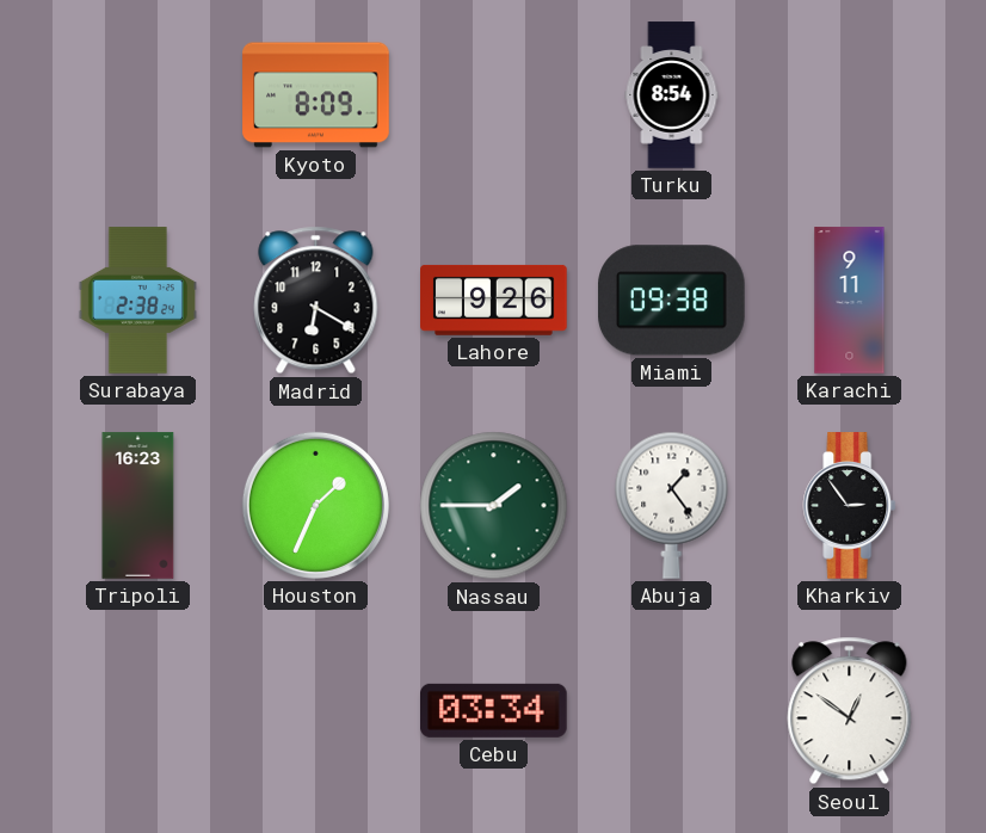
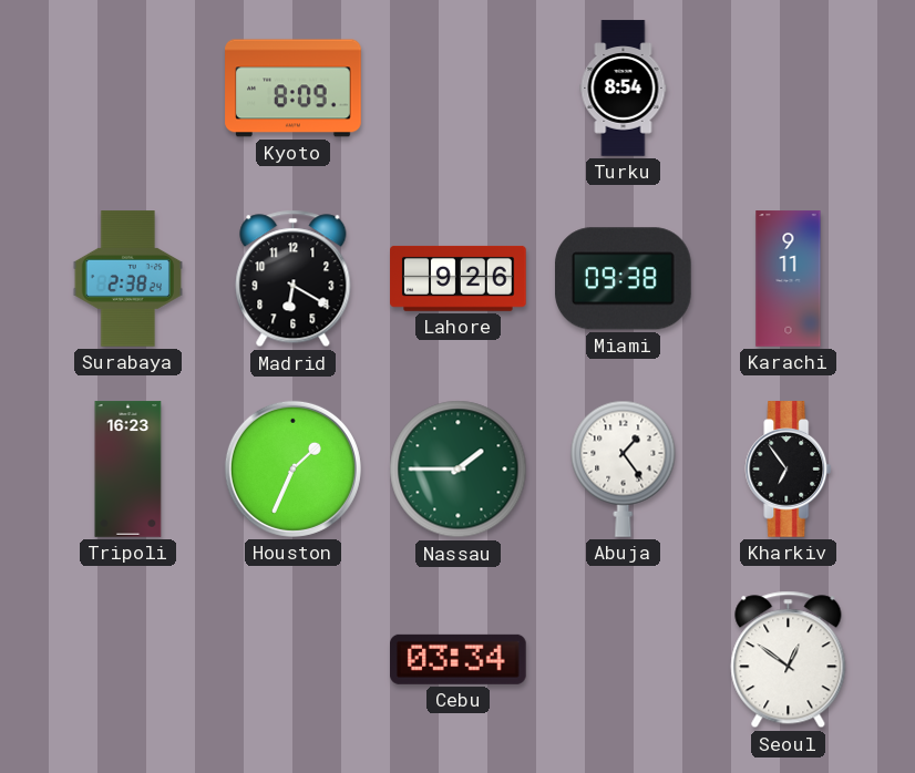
Kharkiv: 2:54 -> 6:54 (789, 470)
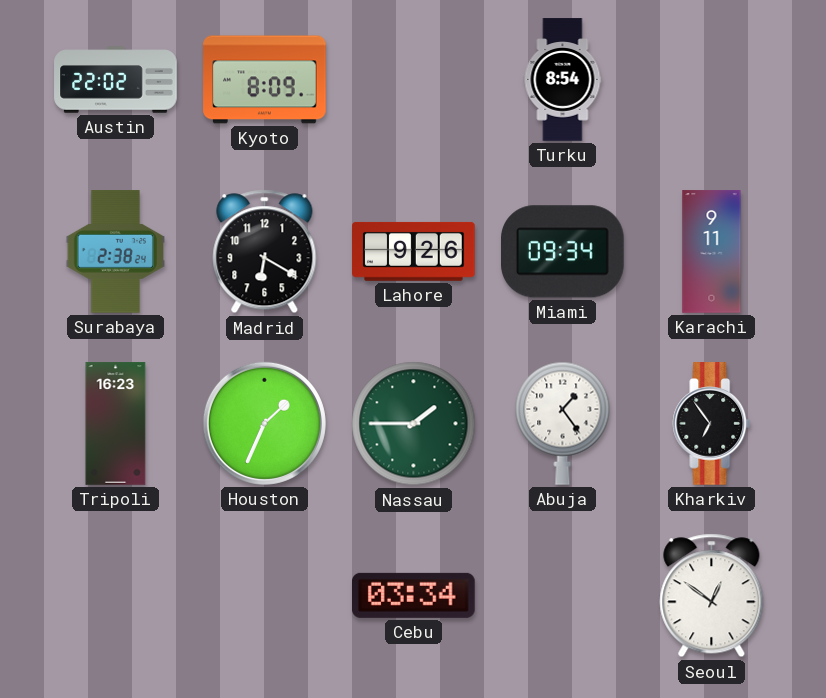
Austin: none -> 22:02 (116, 80)
Miami: 09:38 -> 09:34 (563, 252)
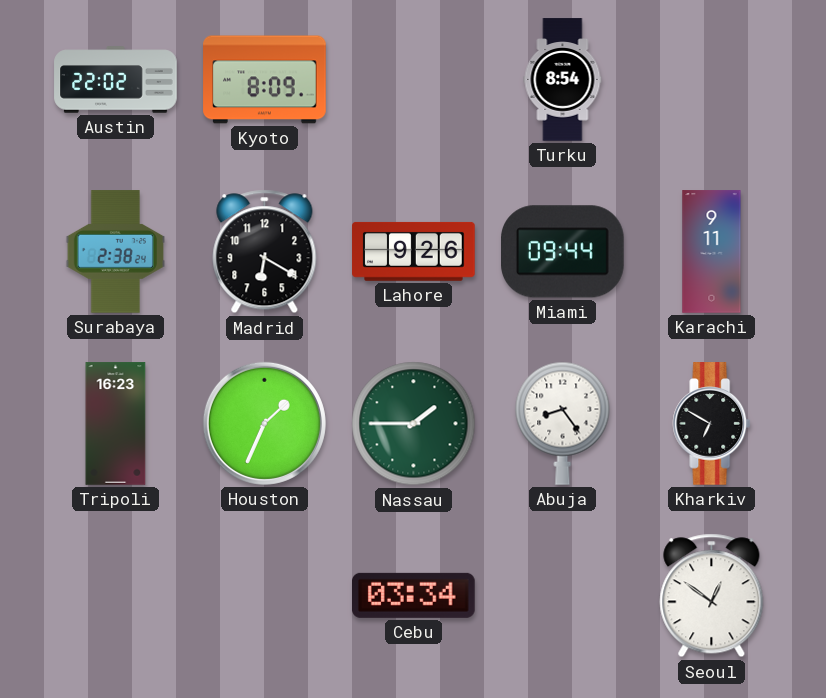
Miami: 09:34 -> 09:44 (563, 252)
Abuja: 1:24 -> 8:24 (563, 423)
Kharkiv: 6:54 -> 6:50 (712, 424)
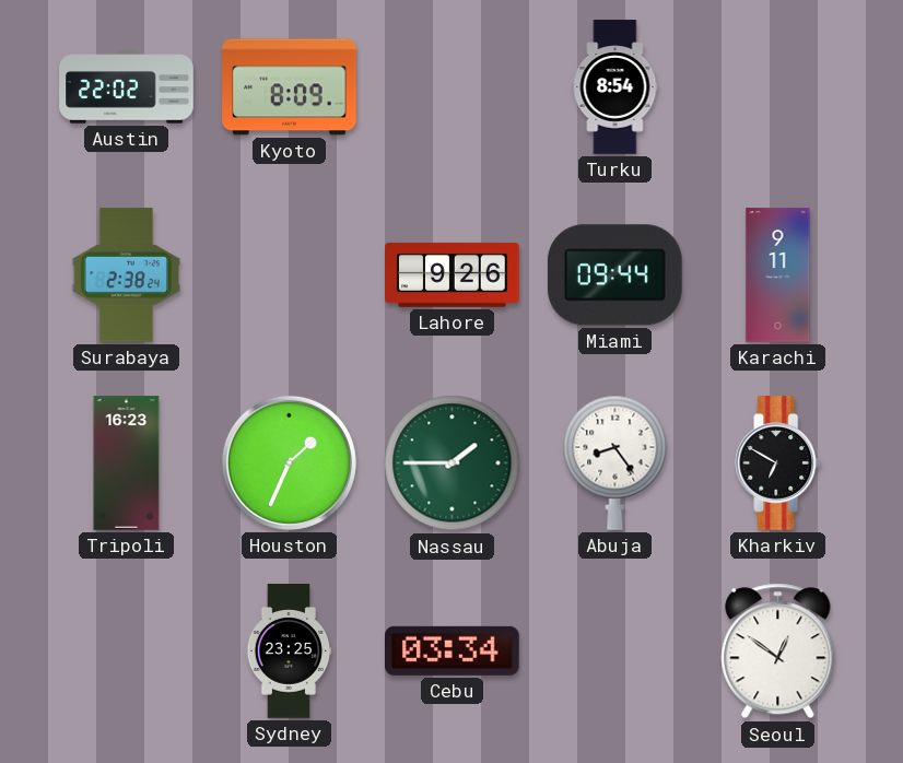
Madrid: 6:20 -> none (265, 252)
Sydney: none -> 23:25 (289, 652)
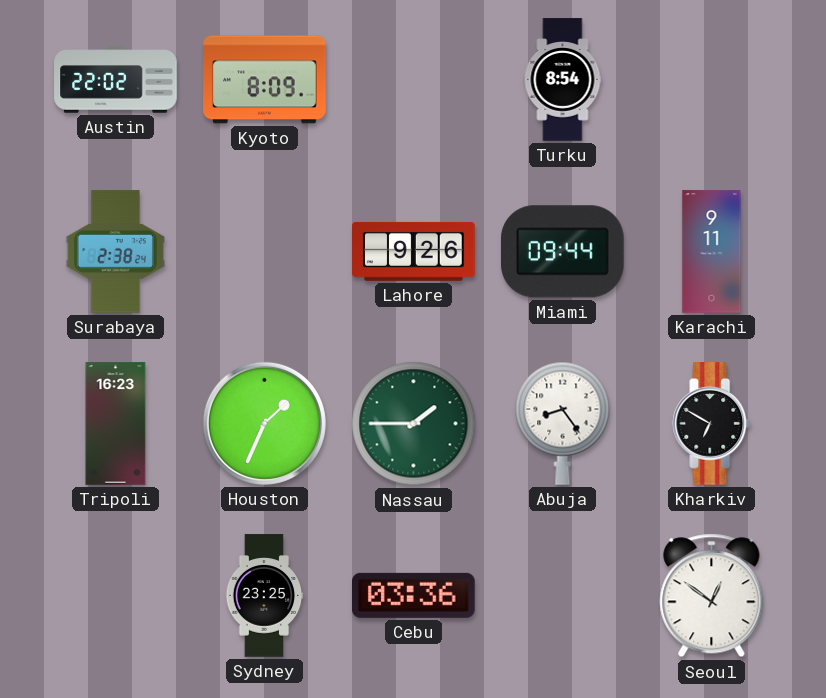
Cebu: 03:34 -> 03:36 (414, 595)
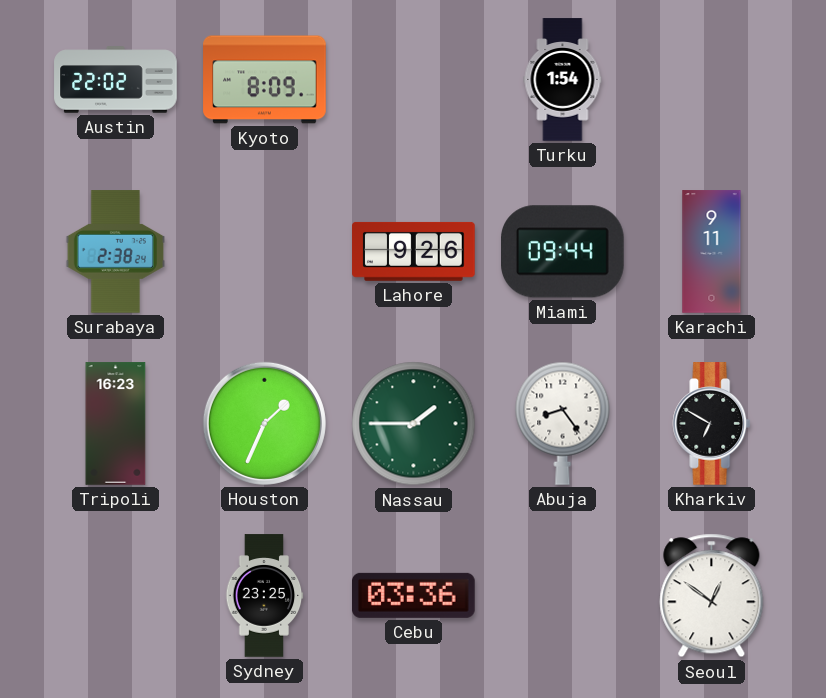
Turku: 8:54 -> 1:54 (563, 80)
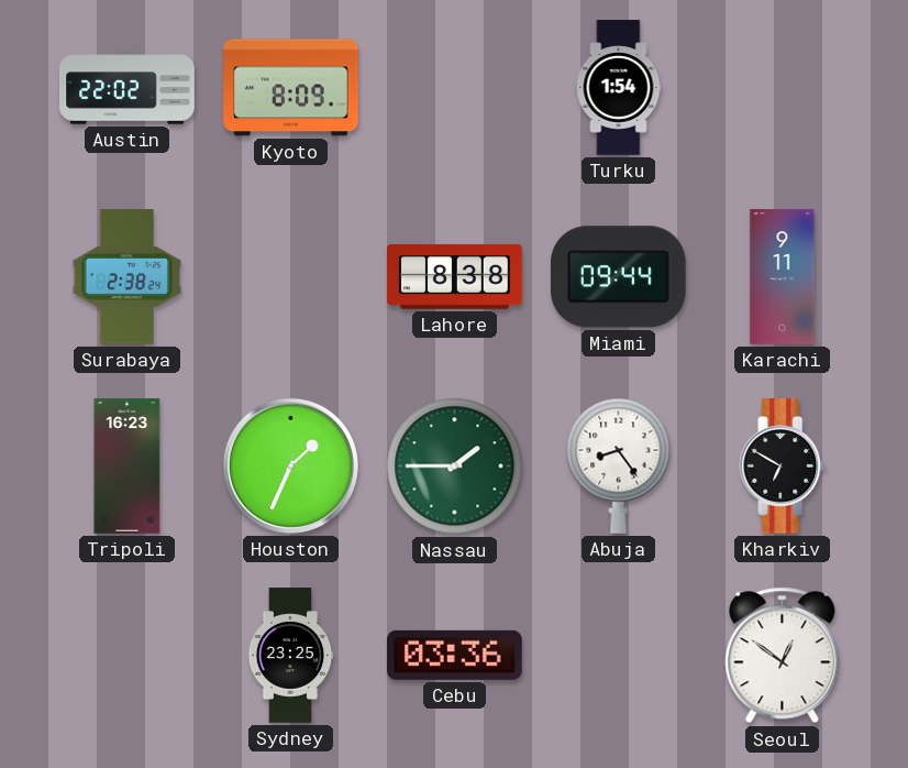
Lahore: 9:26 -> 8:38 (455, 276)
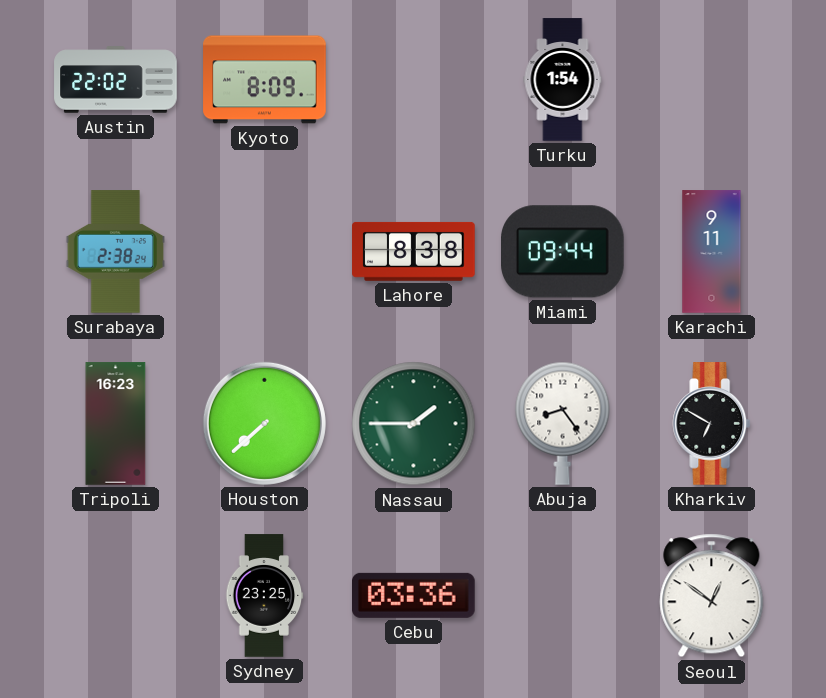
Houston: 1:34 -> 7:38 (264, 423)
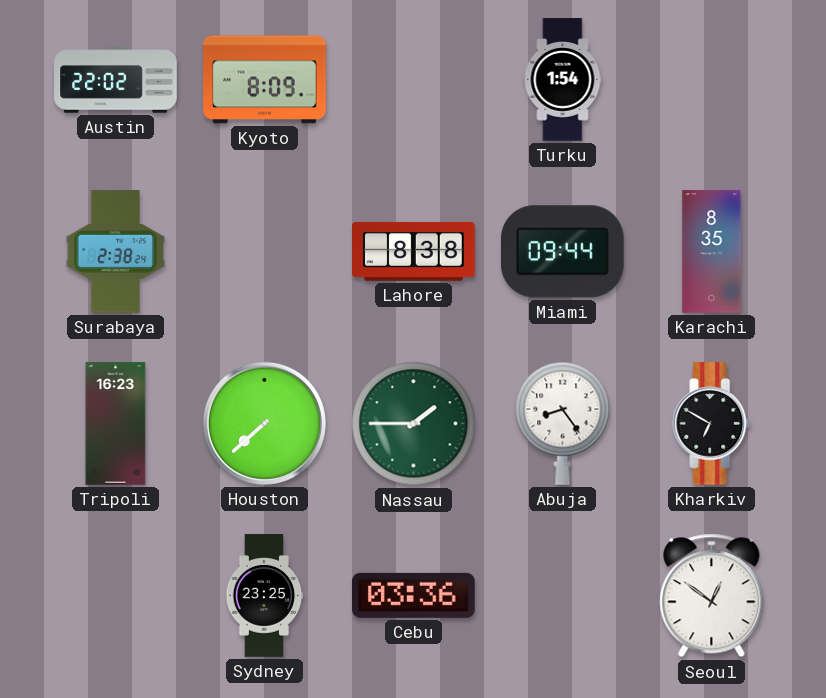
Karachi: 9:11 -> 8:35 (712, 252)
